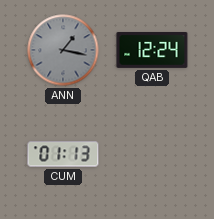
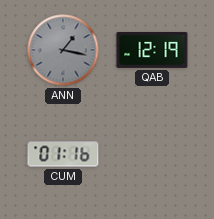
QAB: 12:24 -> 12:19 (152, 50)
CUM: 01:13 -> 01:16 (63, 154)
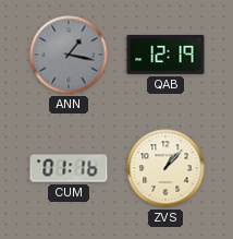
ZVS: none -> 1:07 (165, 168)
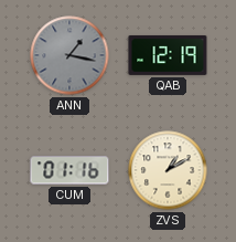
ZVS: 1:07 -> 1:10 (168, 170)
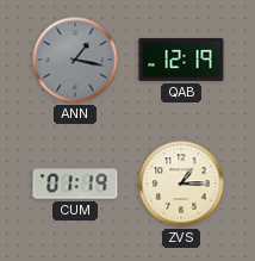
CUM: 01:16 -> 01:19 (75, 184)
ZVS: 1:10 -> 1:15 (181, 184)
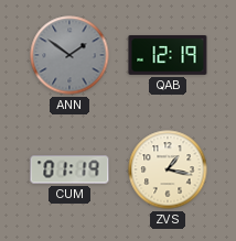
ANN: 1:17 -> 1:51 (69, 55)
ZVS: 1:15 -> 1:17 (168, 169)
